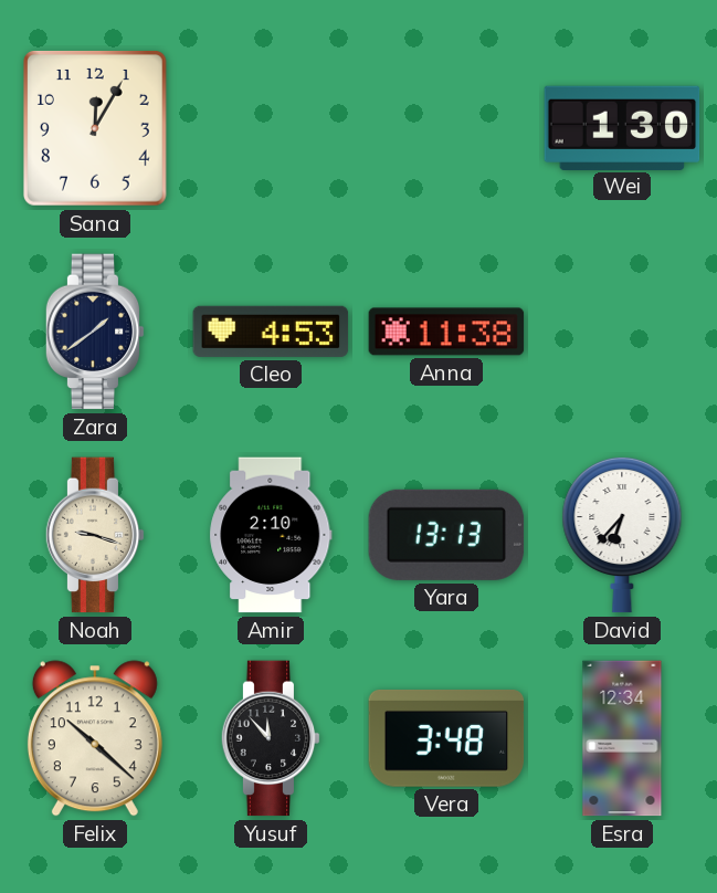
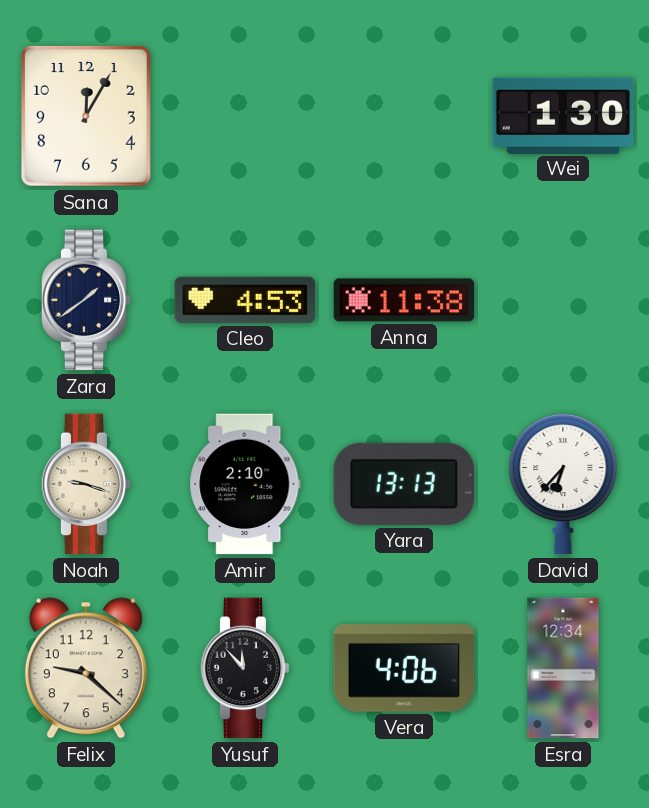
Felix: 10:22 -> 9:22 (86, 668)
Vera: 3:48 -> 4:06 (404, 668)
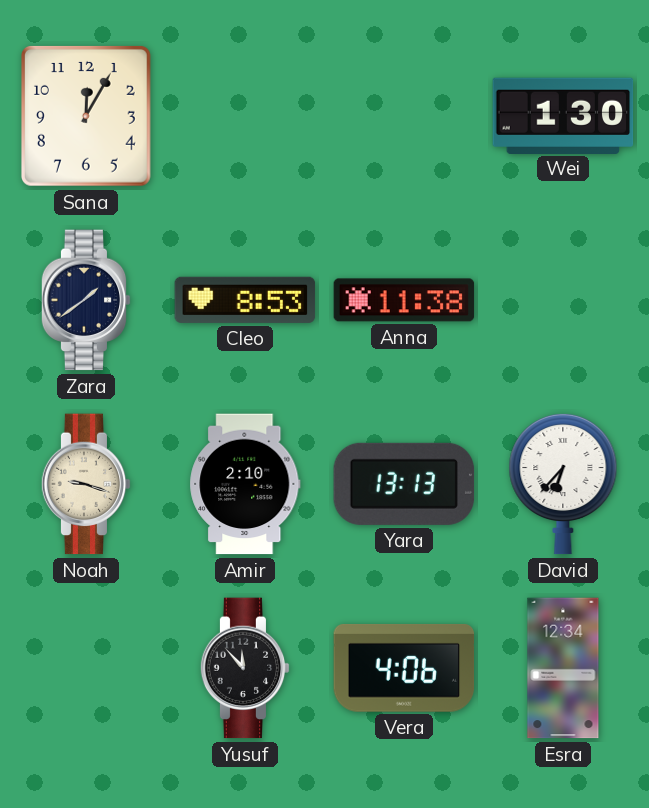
Cleo: 4:53 -> 8:53 (245, 300)
Felix: 9:22 -> none (86, 668)
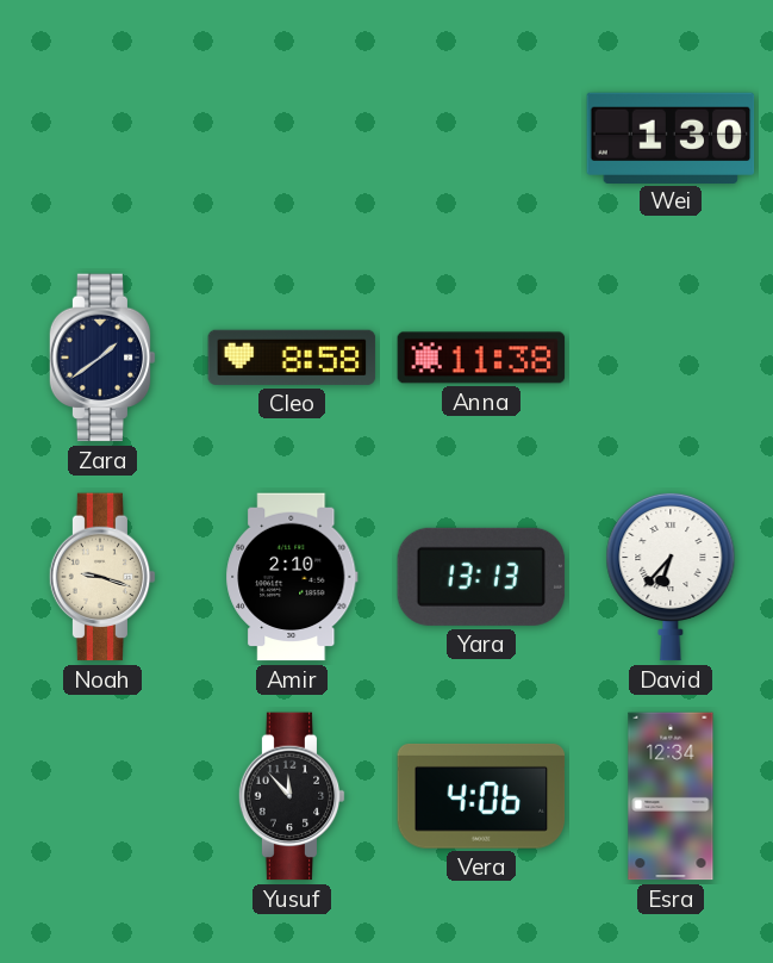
Sana: 12:05 -> none (86, 116)
Cleo: 8:53 -> 8:58 (292, 358)
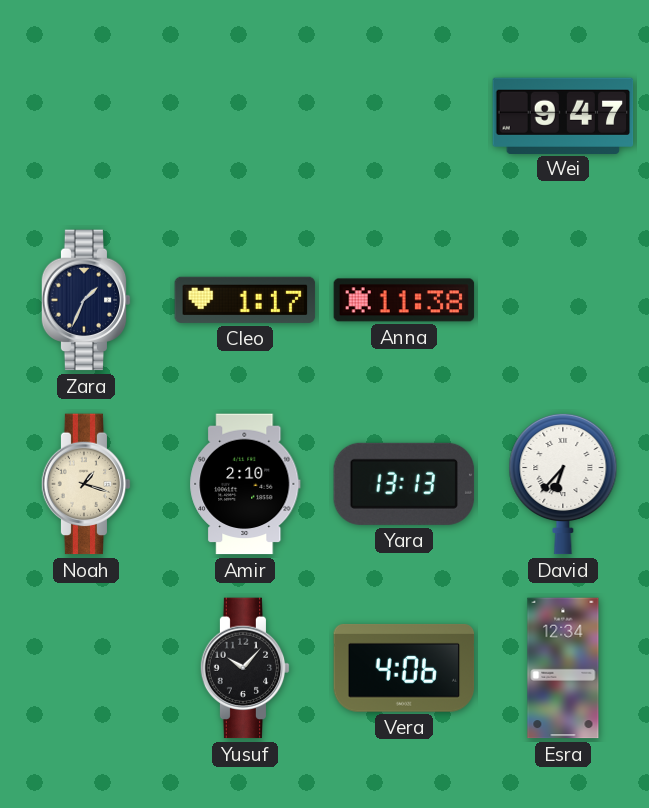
Wei: 1:30 -> 9:47 (563, 115)
Zara: 1:39 -> 1:34 (86, 300)
Cleo: 8:58 -> 1:17 (245, 300)
Noah: 9:18 -> 1:18 (86, 484)
Yusuf: 11:53 -> 10:07 (245, 668)
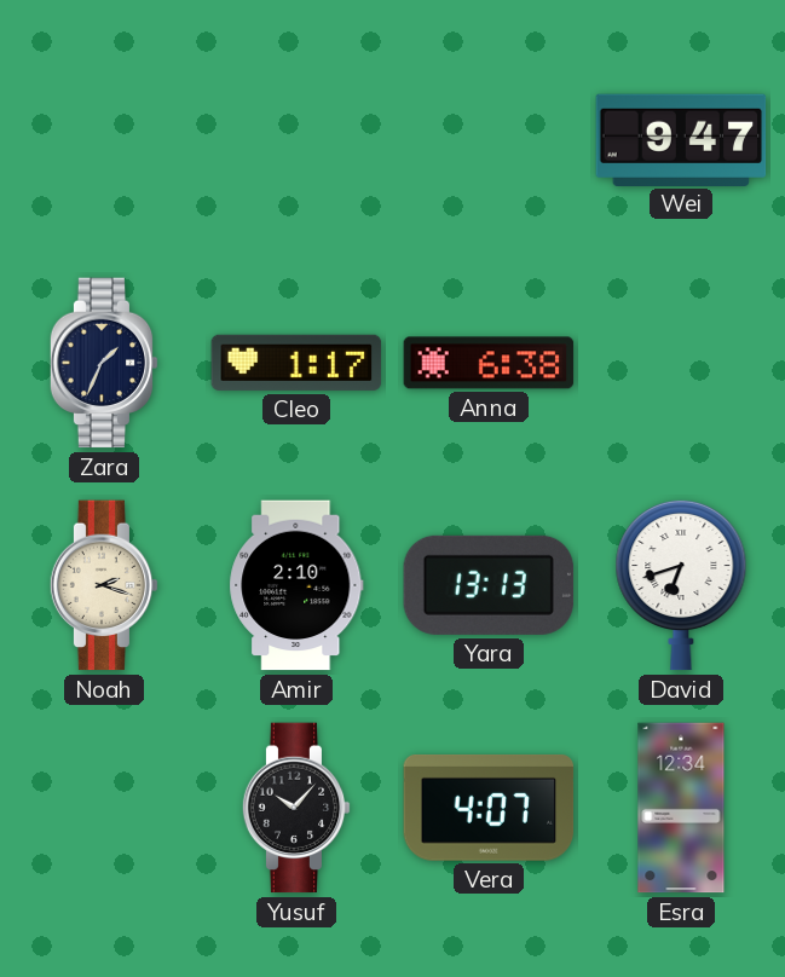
Anna: 11:38 -> 6:38 (489, 363)
Noah: 1:18 -> 2:18 (104, 585)
David: 6:37 -> 6:42 (681, 585)
Vera: 4:06 -> 4:07 (489, 808)
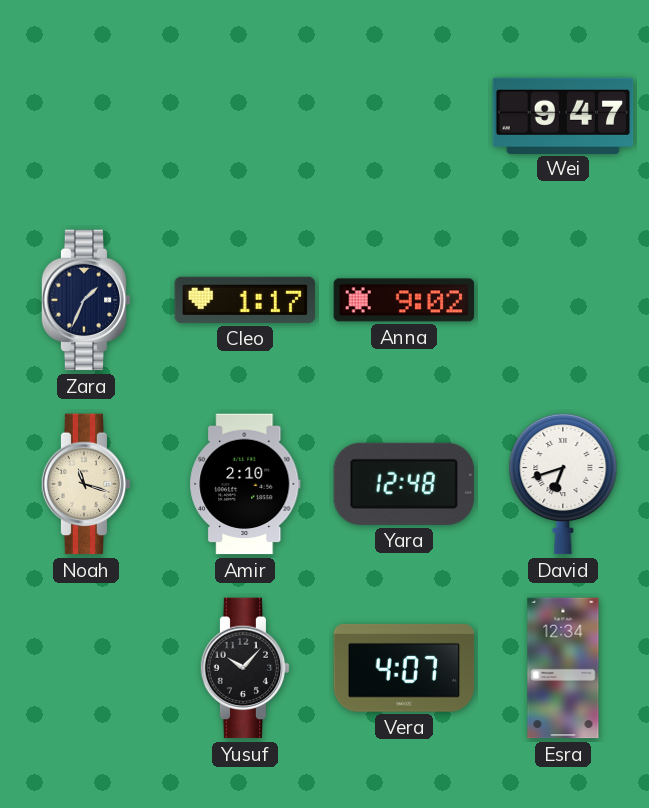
Anna: 6:38 -> 9:02 (404, 300)
Noah: 2:18 -> 11:18 (86, 484)
Yara: 13:13 -> 12:48 (404, 484)
